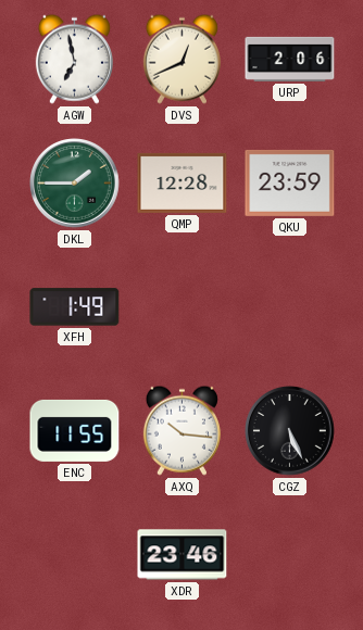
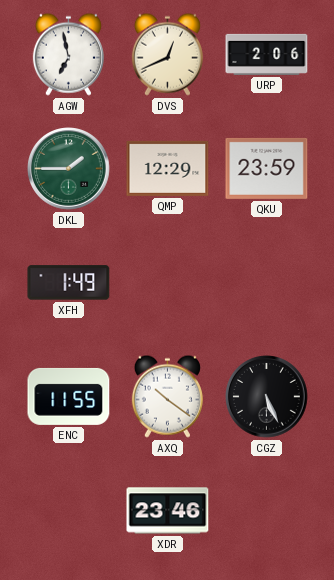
QMP: 12:28 -> 12:29 (168, 168)
AXQ: 10:16 -> 10:21 (167, 396)
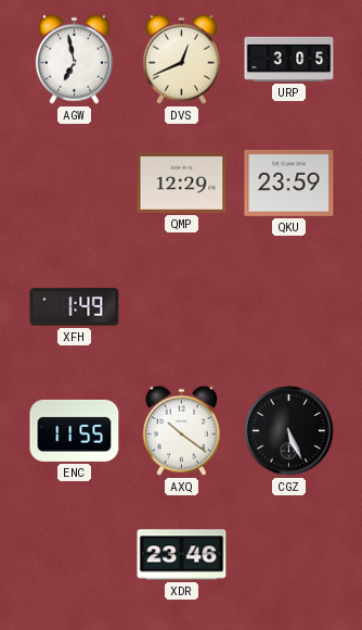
URP: 2:06 -> 3:05 (289, 59)
DKL: 1:45 -> none (69, 169)
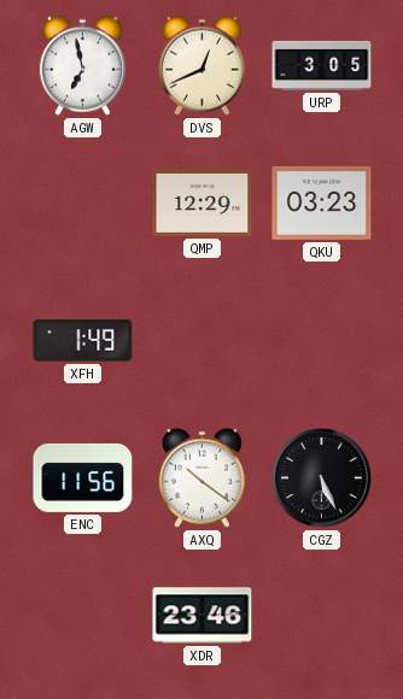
QKU: 23:59 -> 03:23 (322, 202)
ENC: 11:55 -> 11:56 (83, 477)
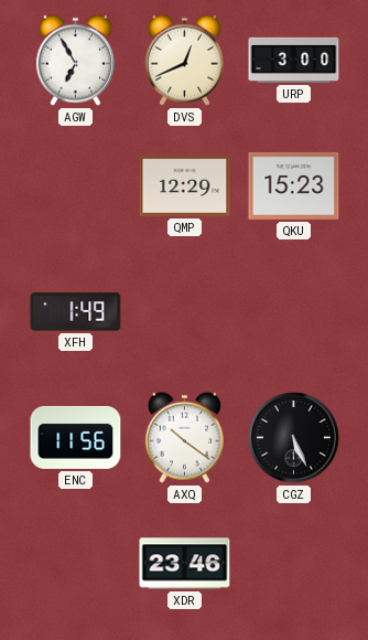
AGW: 6:58 -> 6:55 (75, 60)
URP: 3:05 -> 3:00 (294, 60)
QKU: 03:23 -> 15:23 (294, 185)
